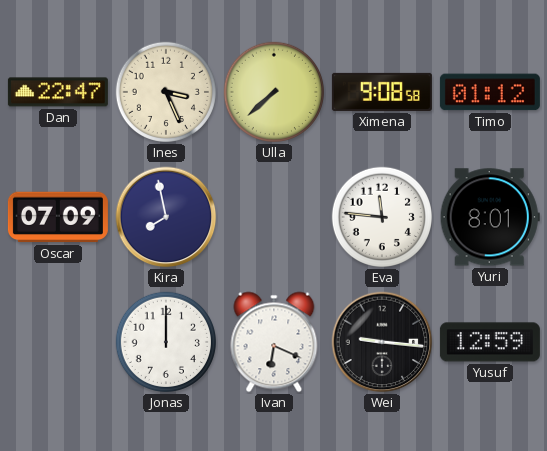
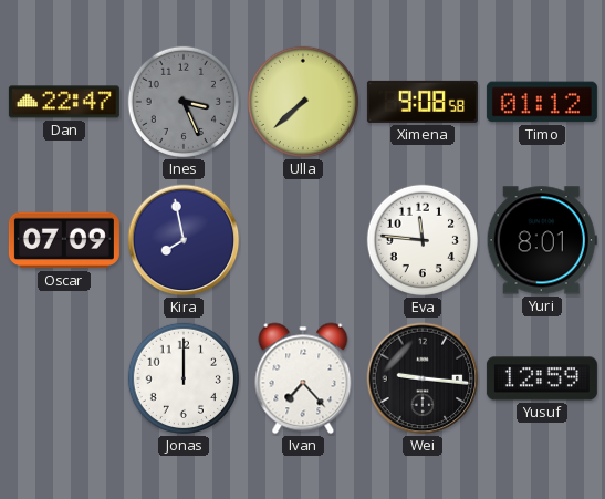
Ines dial: cream -> grey (184, 102)
Ivan: 6:19 -> 7:23 (303, 378)
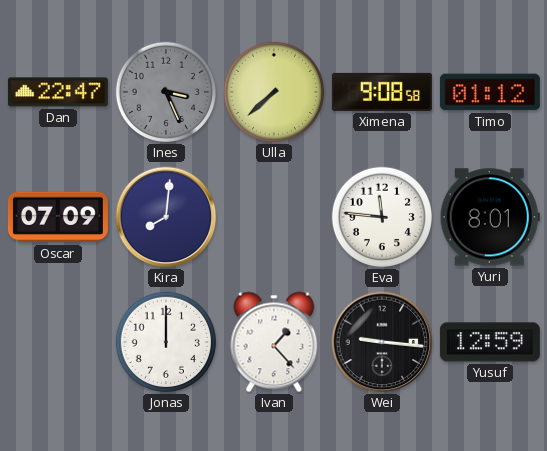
Kira: 7:58 -> 8:01 (166, 217)
Ivan: 7:23 -> 1:23 (274, 342)
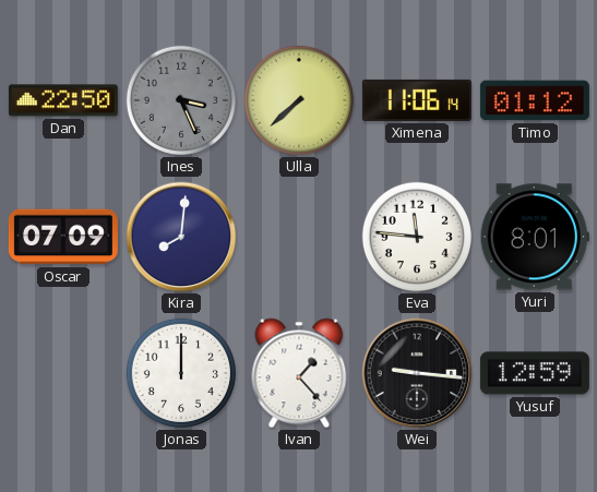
Dan: 22:47 -> 22:50 (63, 100)
Ximena: 9:08 -> 11:06 (417, 100)
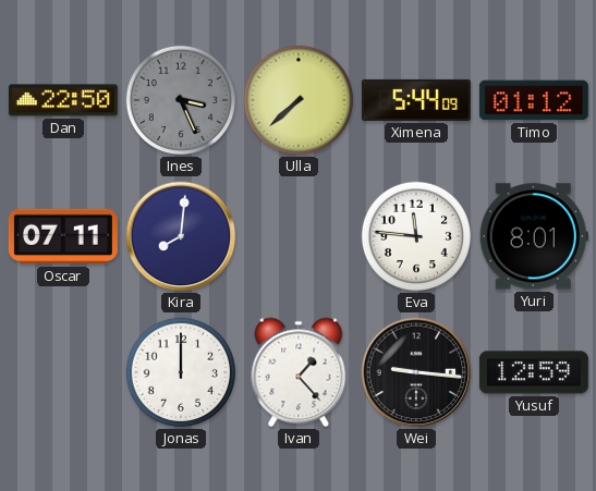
Ximena: 11:06 -> 5:44 (416, 100)
Oscar: 07:09 -> 07:11 (63, 236)
